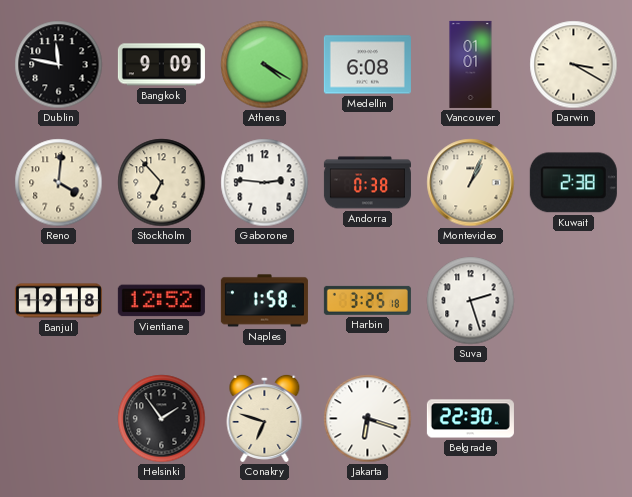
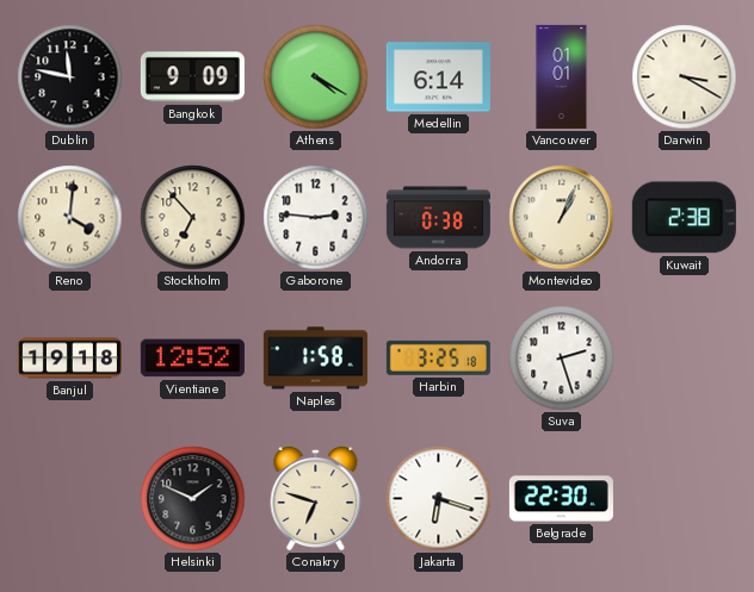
Medellin: 6:08 -> 6:14 (438, 77)
Helsinki: 1:54 -> 1:49 (193, 499)
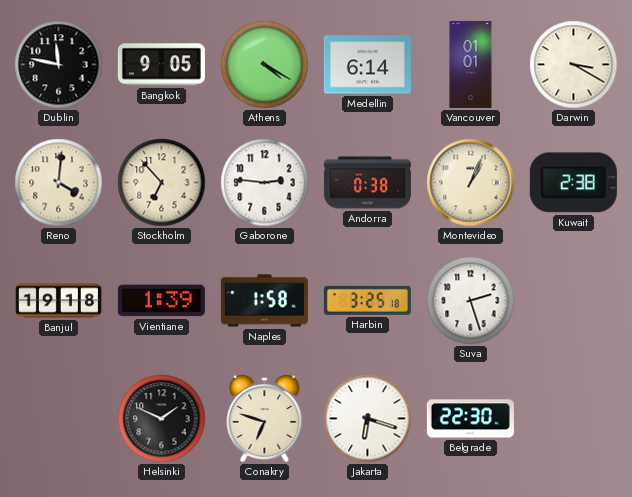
Bangkok: 9:09 -> 9:05 (161, 65)
Vientiane: 12:52 -> 1:39 (161, 301)
